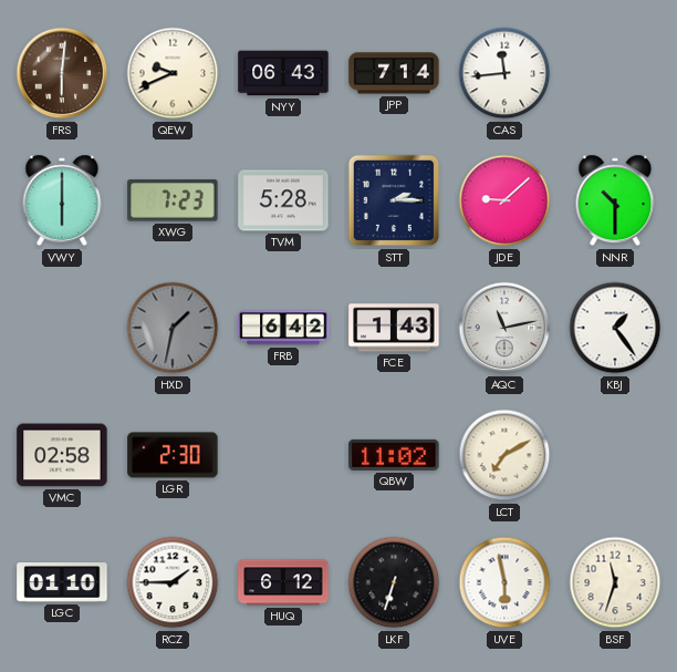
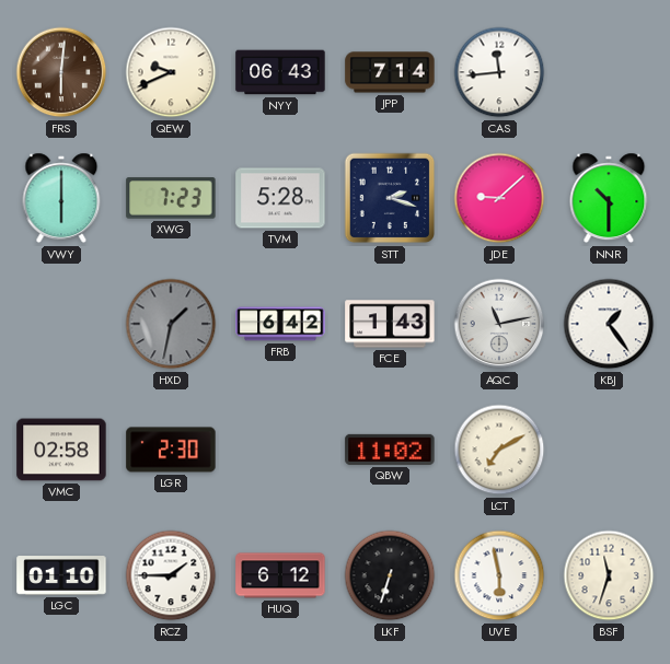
STT: 2:15 -> 2:18 (390, 198)
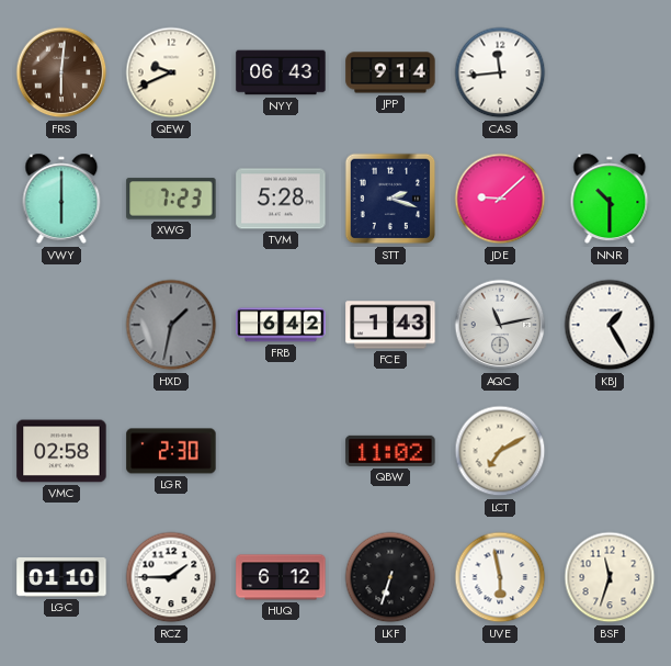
JPP: 7:14 -> 9:14 (390, 72)
KBJ: 1:24 -> 1:25 (610, 325)
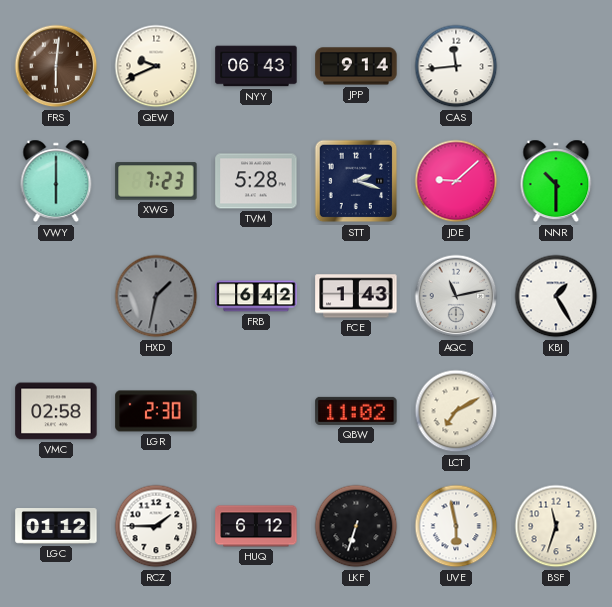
LGC: 01:10 -> 01:12 (56, 526)
